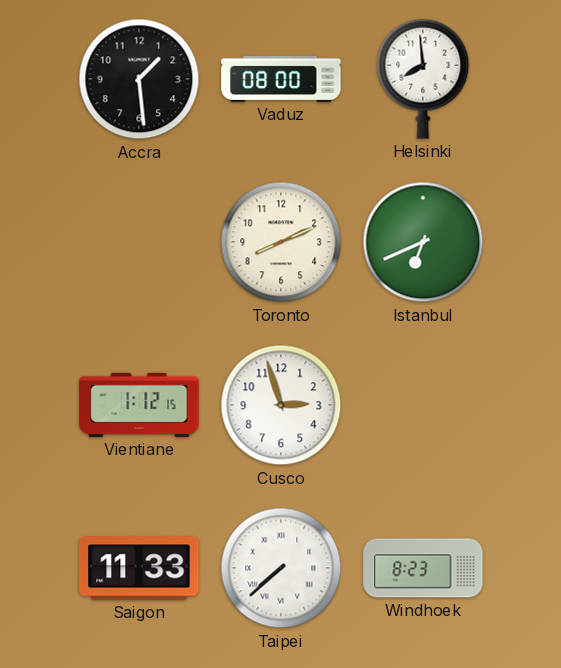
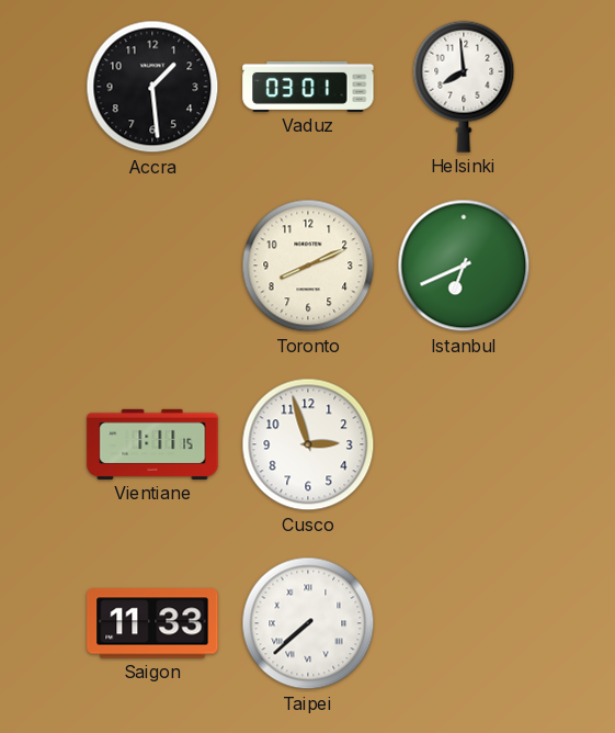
Vaduz: 08:00 -> 03:01 (308, 87)
Vientiane: 1:12 -> 1:11 (152, 444)
Windhoek: 8:23 -> none (423, 568)
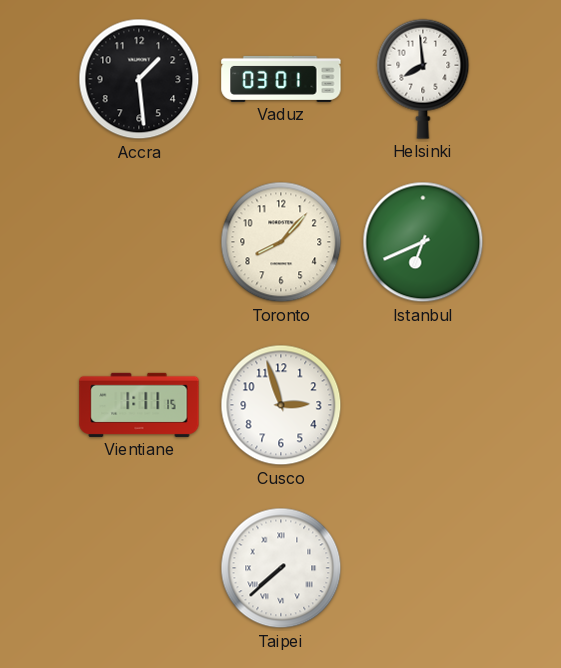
Toronto: 8:11 -> 8:07 (281, 242)
Saigon: 11:33 -> none (152, 623)
